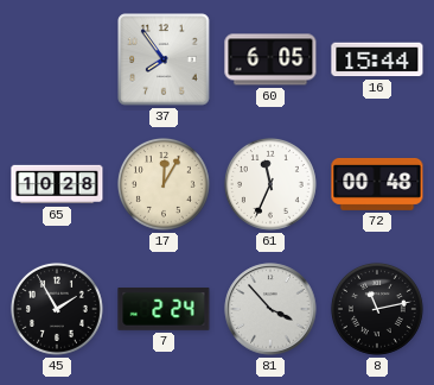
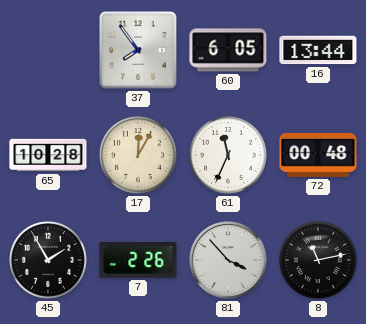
16: 15:44 -> 13:44 (318, 50)
7: 2:24 -> 2:26 (138, 261)
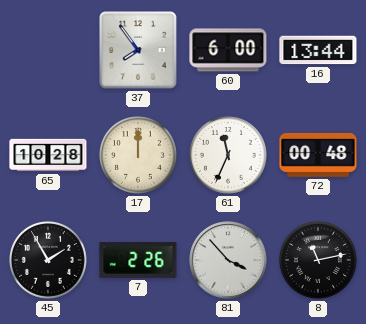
60: 6:05 -> 6:00 (228, 50)
17: 12:05 -> 12:00 (138, 155)
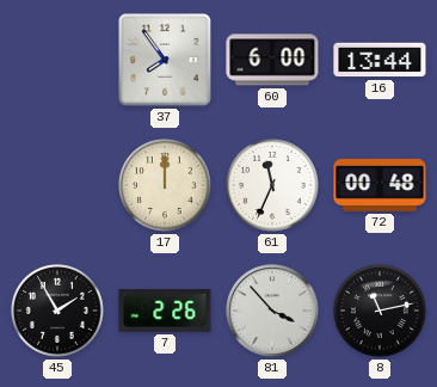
65: 10:28 -> none (48, 155)
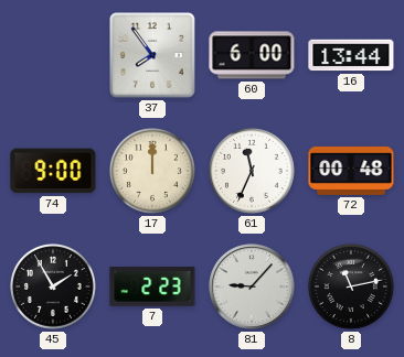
74: none -> 9:00 (53, 171)
7: 2:26 -> 2:23 (152, 288)
81: 3:53 -> 9:07 (252, 286)
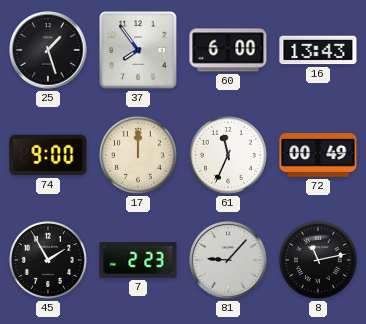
25: none -> 1:27 (48, 50)
16: 13:44 -> 13:43 (318, 50)
72: 00:48 -> 00:49 (318, 155)
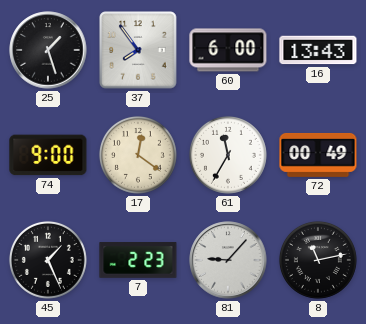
17: 12:00 -> 12:21 (138, 155)
61: 11:34 -> 11:35 (228, 155)
45: 1:55 -> 1:26 (48, 260)
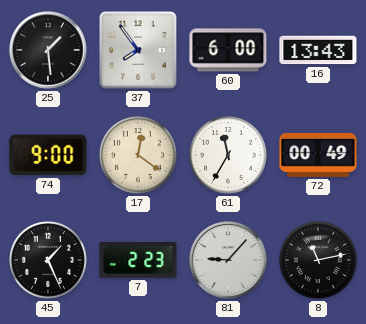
25: 1:27 -> 1:29 (48, 50)
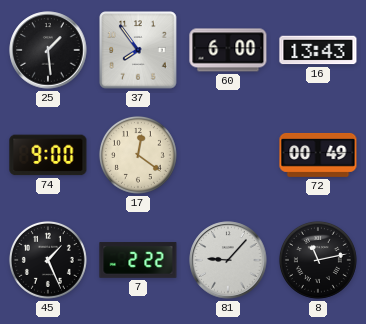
61: 11:35 -> none (228, 155)
7: 2:23 -> 2:22 (138, 261)
